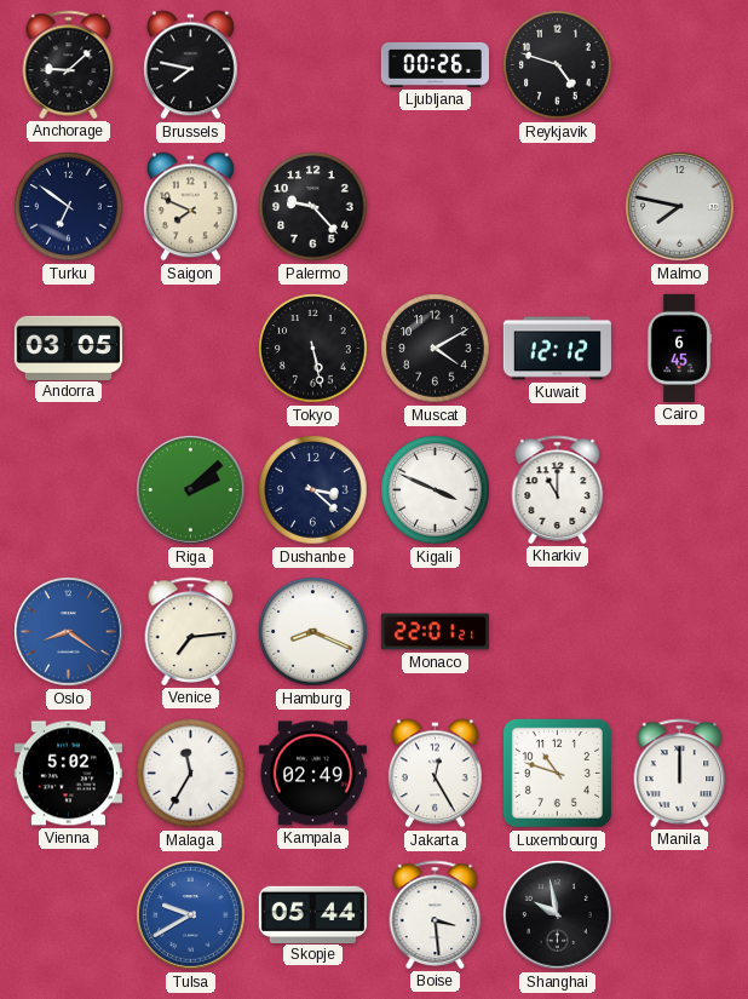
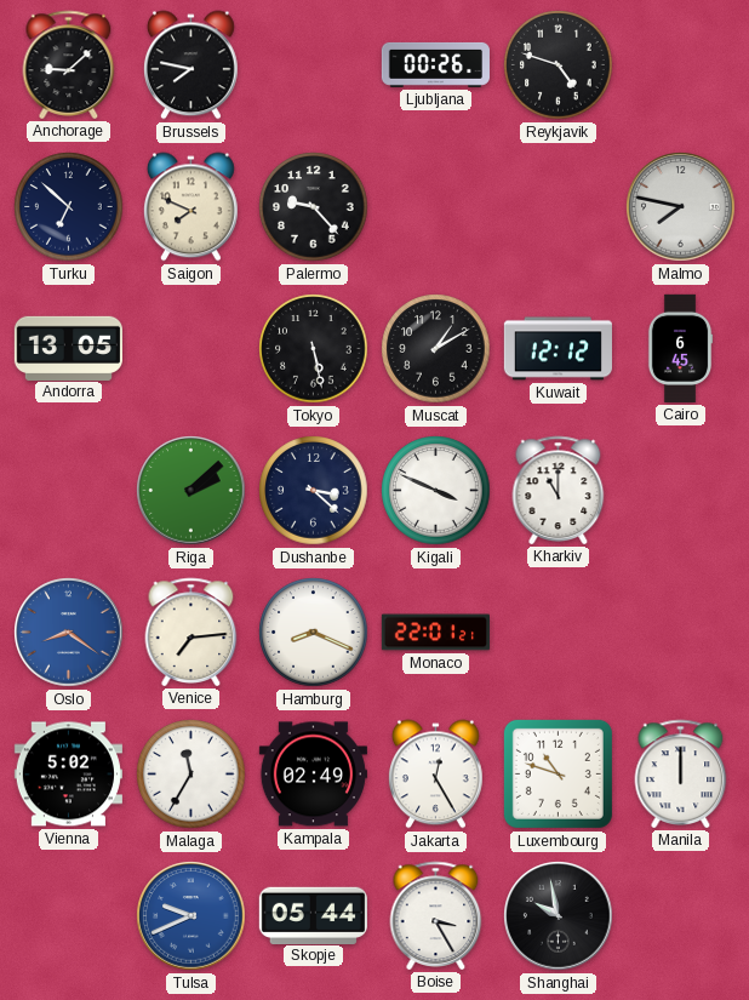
Turku: 6:51 -> 6:52 (69, 207)
Andorra: 03:05 -> 13:05 (68, 348)
Muscat: 4:10 -> 1:10 (436, 349)
Tulsa: 9:40 -> 9:41 (191, 916)
Boise: 3:29 -> 3:25 (436, 915)
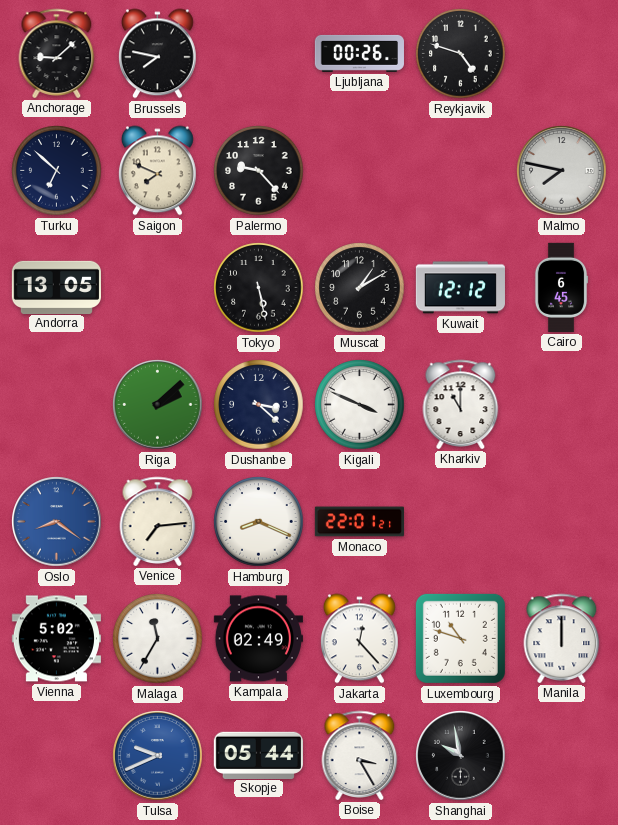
Jakarta: 12:25 -> 12:23 (359, 639)
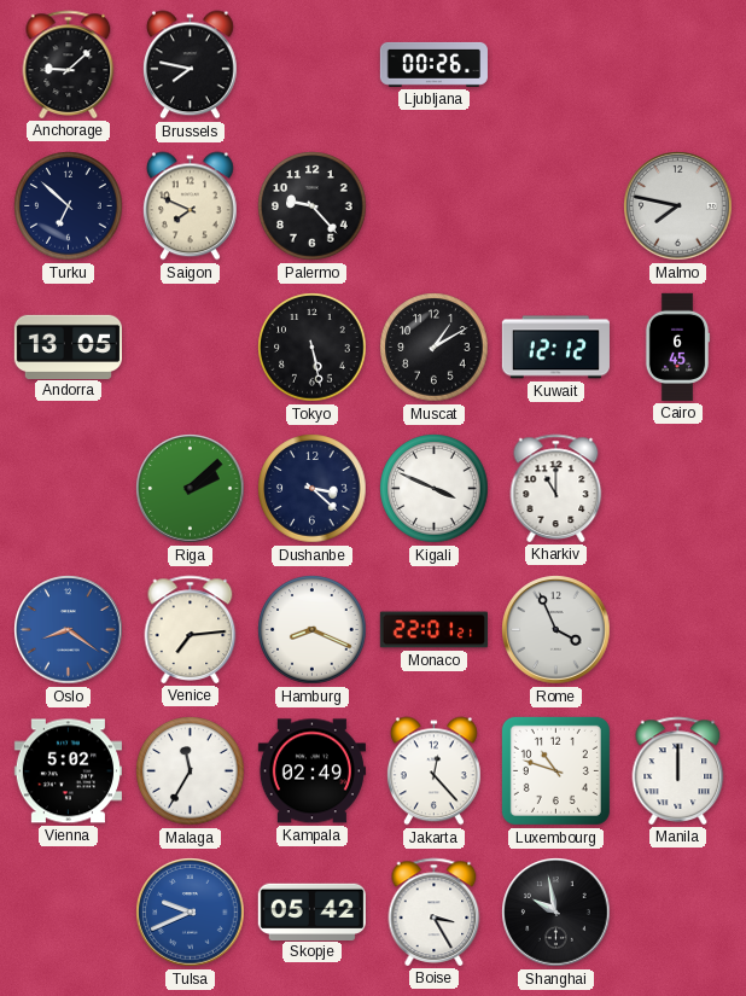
Reykjavik: 4:48 -> none (461, 54)
Rome: none -> 3:56 (556, 630)
Skopje: 05:44 -> 05:42 (311, 911)
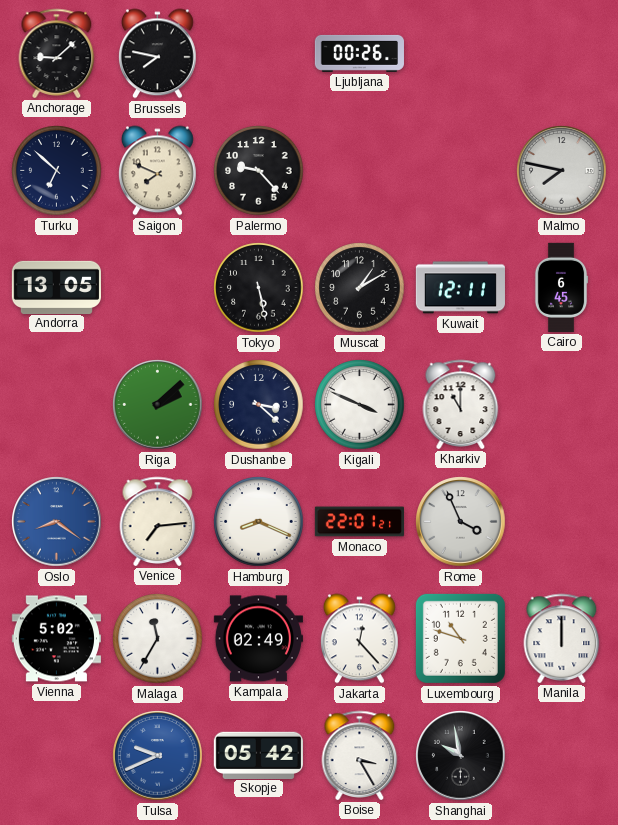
Kuwait: 12:12 -> 12:11 (460, 288)
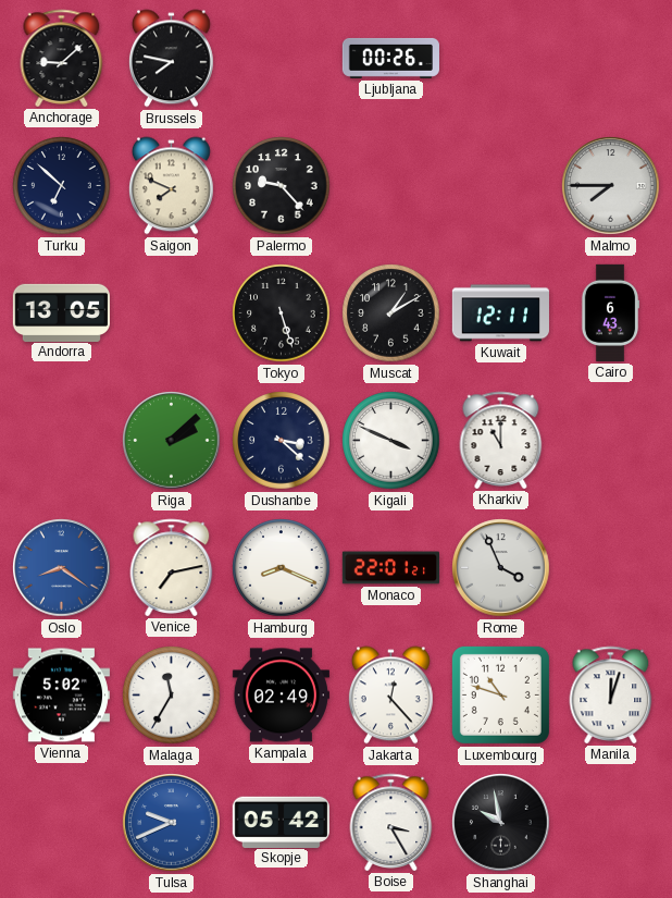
Malmo: 7:47 -> 7:45 (611, 186)
Tokyo: 5:28 -> 5:27 (282, 313)
Cairo: 6:45 -> 6:43 (610, 312)
Venice: 7:14 -> 7:13 (172, 567)
Manila: 12:00 -> 12:03 (611, 694)
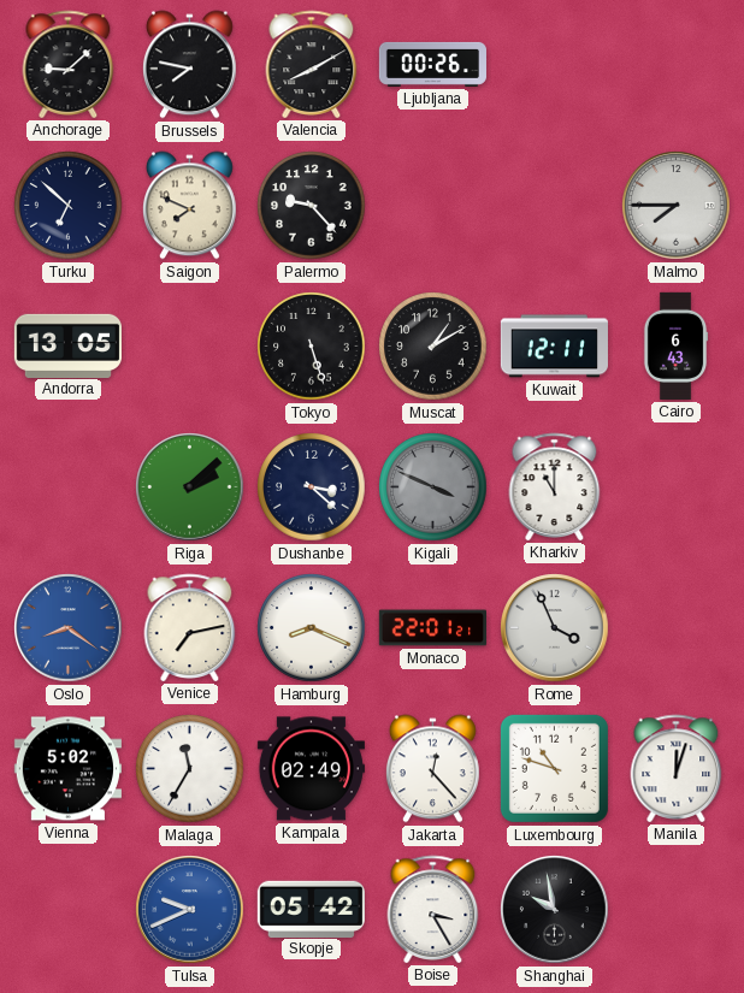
Valencia: none -> 8:10 (312, 64)
Kigali dial: white -> grey (433, 487)
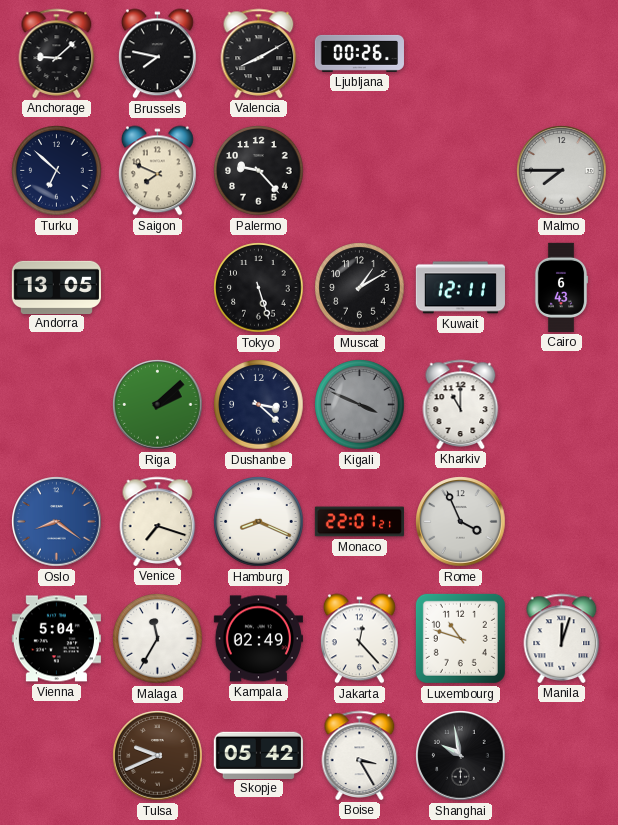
Venice: 7:13 -> 7:18 (158, 521)
Vienna: 5:02 -> 5:04 (56, 639)
Tulsa dial: blue -> brown (158, 756)
